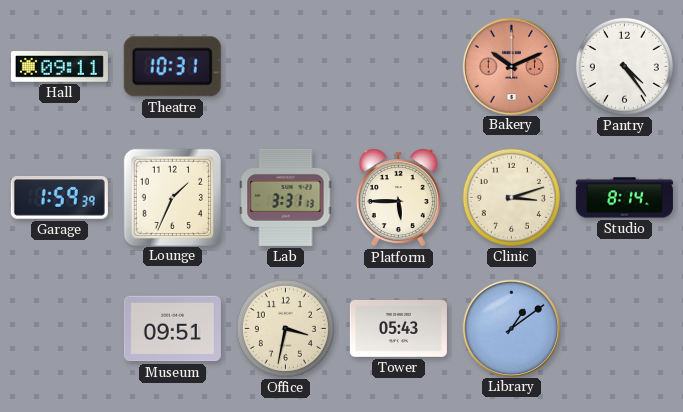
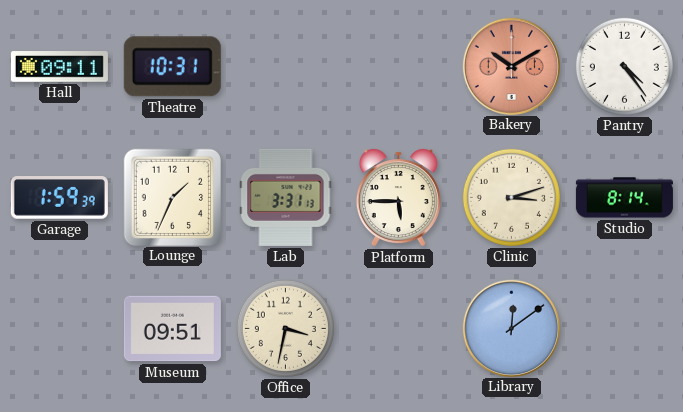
Bakery: 10:11 -> 10:10 (511, 66)
Tower: 05:43 -> none (398, 328)
Library: 1:09 -> 12:09 (511, 328)
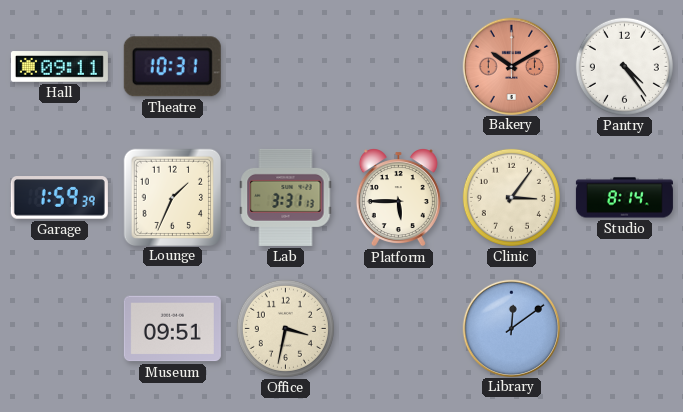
Clinic: 3:12 -> 3:06 (511, 197)
